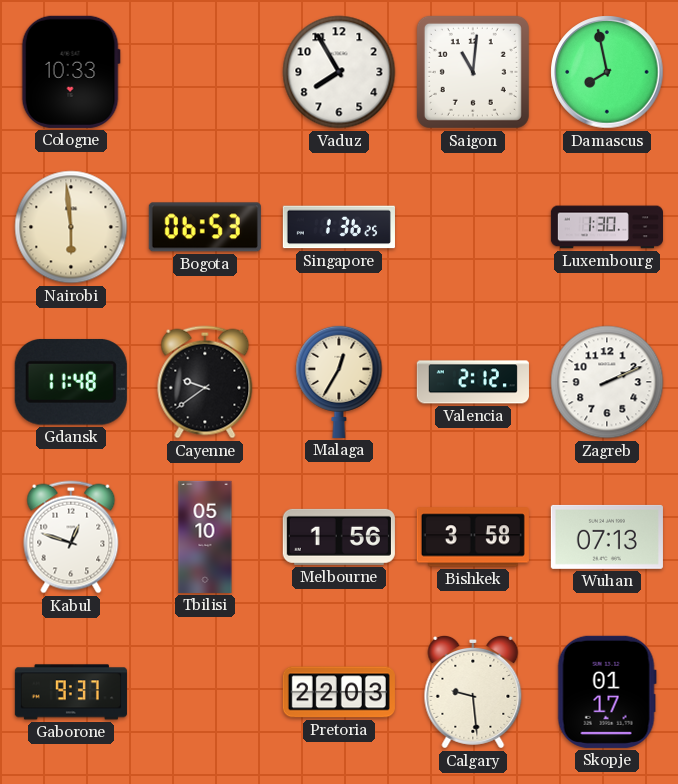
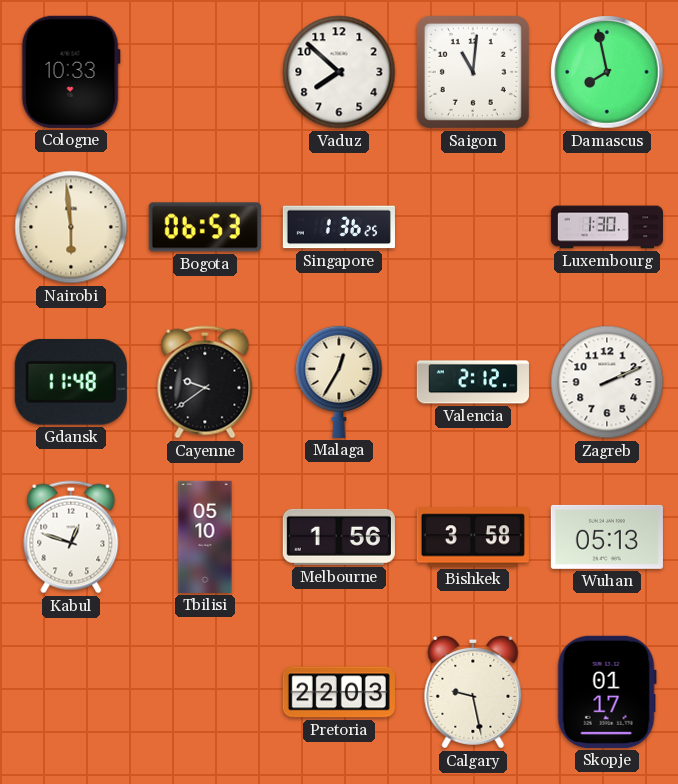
Vaduz: 7:55 -> 7:52 (339, 72)
Wuhan: 07:13 -> 05:13 (607, 537)
Gaborone: 9:37 -> none (71, 692)
Calgary: 9:29 -> 9:28 (473, 692)
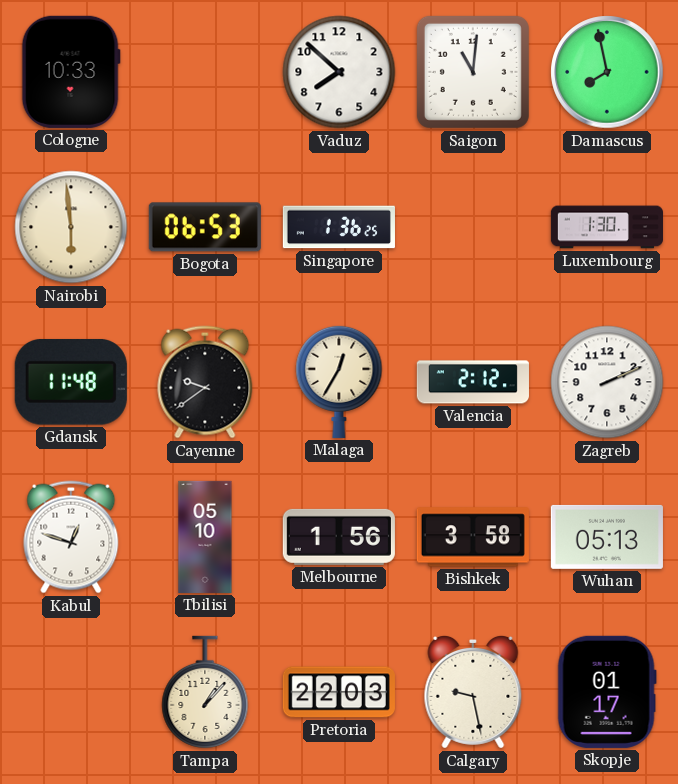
Tampa: none -> 1:07 (205, 692)
